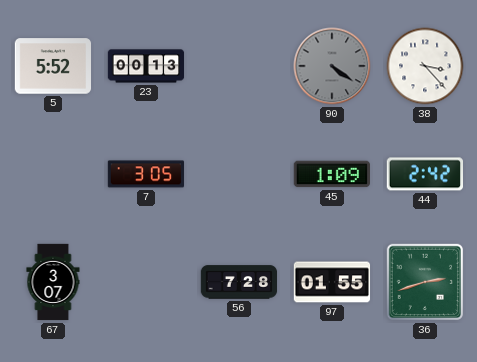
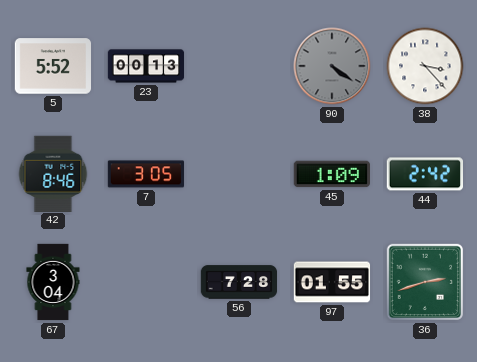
42: none -> 8:46 (53, 173)
67: 3:07 -> 3:04 (53, 282)
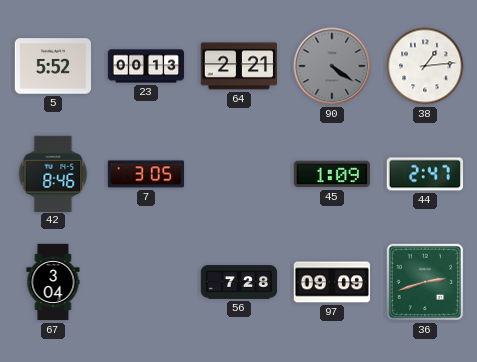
64: none -> 2:21 (239, 66)
38: 3:23 -> 1:14 (425, 66)
44: 2:42 -> 2:47 (424, 174)
97: 01:55 -> 09:09 (332, 282)
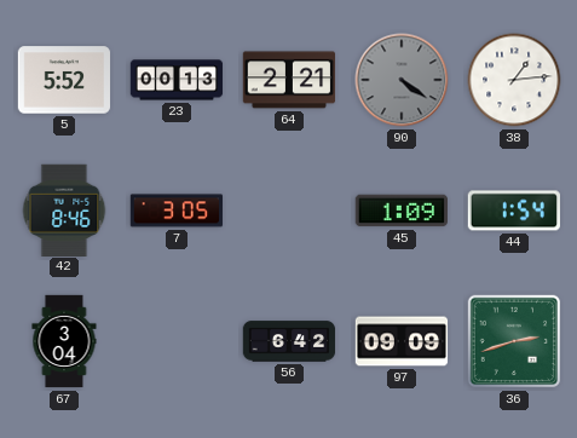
44: 2:47 -> 1:54 (513, 211)
56: 7:28 -> 6:42 (289, 341)
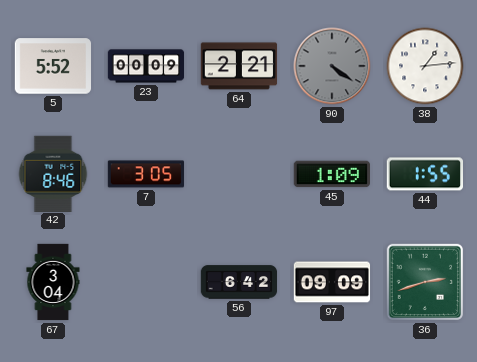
23: 00:13 -> 00:09 (146, 66)
44: 1:54 -> 1:55 (424, 174)
